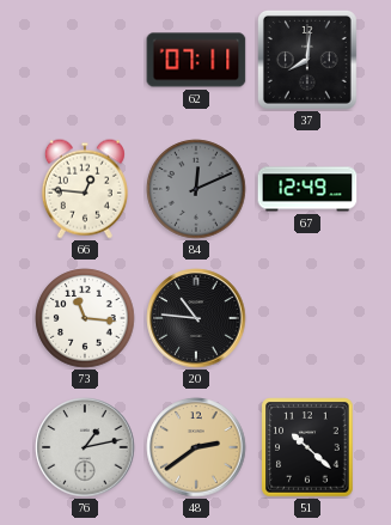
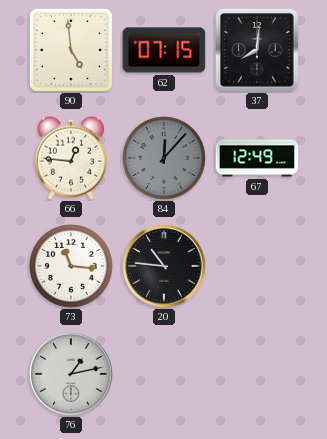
90: none -> 4:59 (71, 50)
62: 07:11 -> 07:15 (164, 50)
84: 12:11 -> 12:07 (164, 158)
48: 2:39 -> none (196, 447)
51: 10:22 -> none (307, 447)
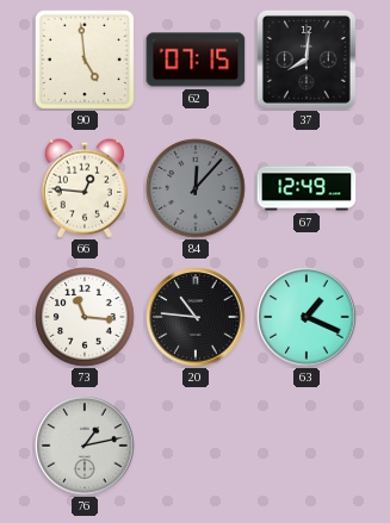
63: none -> 1:19 (307, 317)
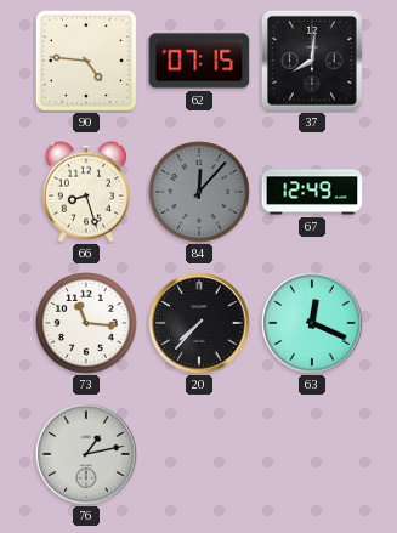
90: 4:59 -> 4:46 (86, 61)
66: 12:46 -> 8:27 (86, 192)
20: 10:46 -> 7:37 (199, 323)
63: 1:19 -> 12:19 (312, 323)
